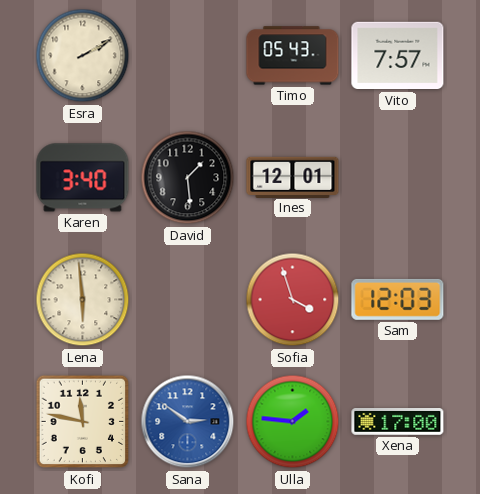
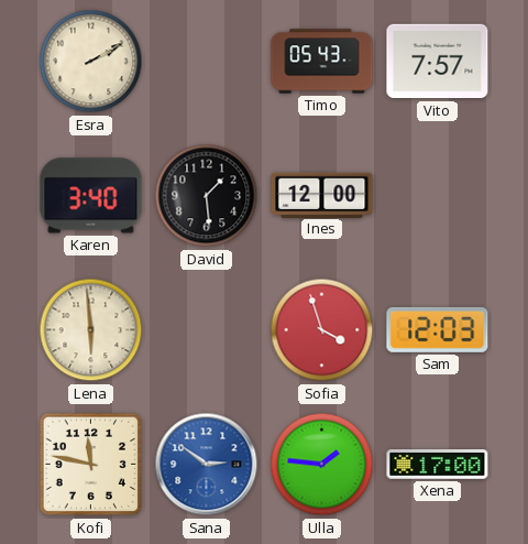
Ines: 12:01 -> 12:00 (322, 195)
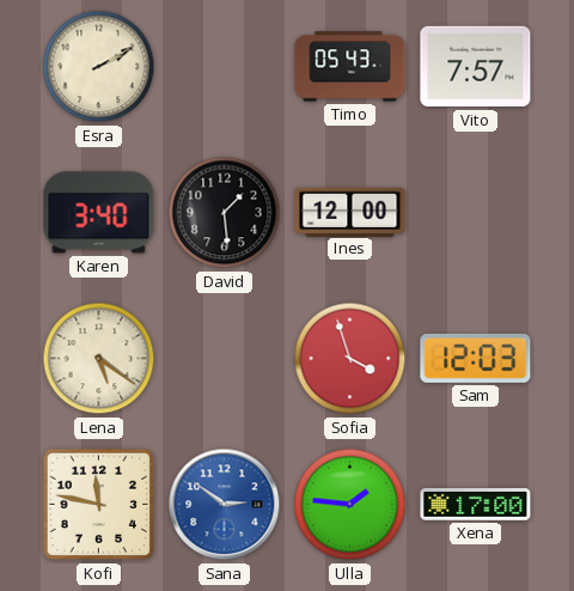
Lena: 5:59 -> 5:21 (99, 359)
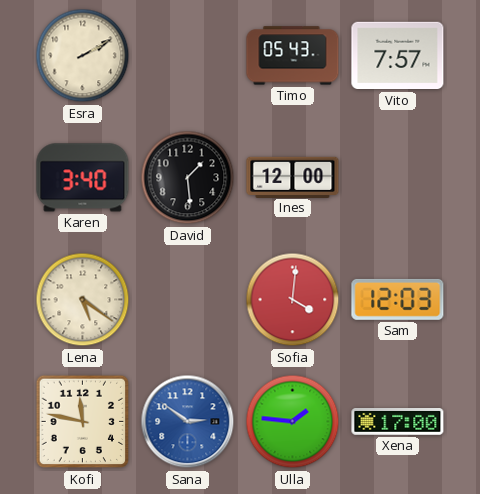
Sofia: 3:57 -> 4:01 (293, 300)
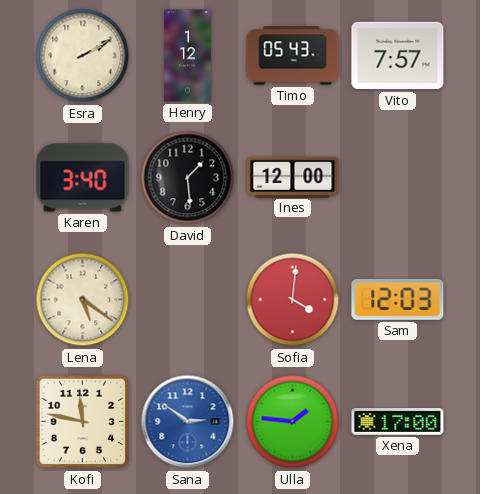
Henry: none -> 1:12 (188, 56)
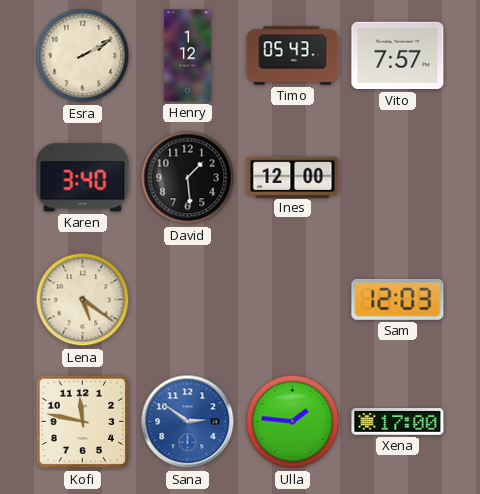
Sofia: 4:01 -> none (293, 300)
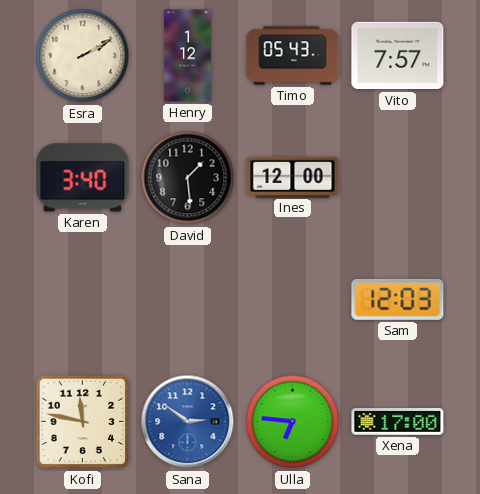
Lena: 5:21 -> none (83, 300)
Ulla: 1:46 -> 6:46 (293, 422)
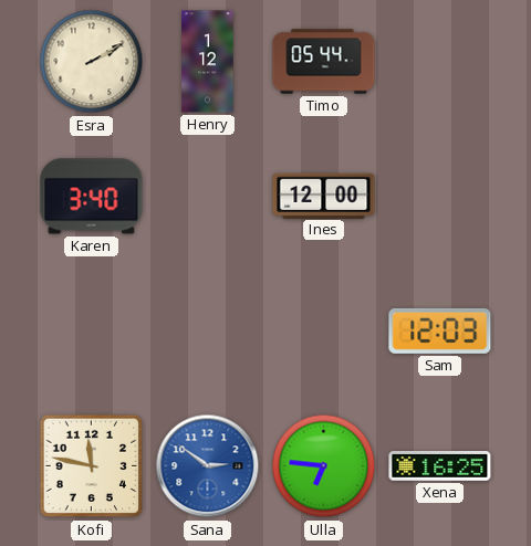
Timo: 05:43 -> 05:44 (324, 62)
Vito: 7:57 -> none (398, 56)
David: 1:29 -> none (188, 178)
Xena: 17:00 -> 16:25 (440, 466)
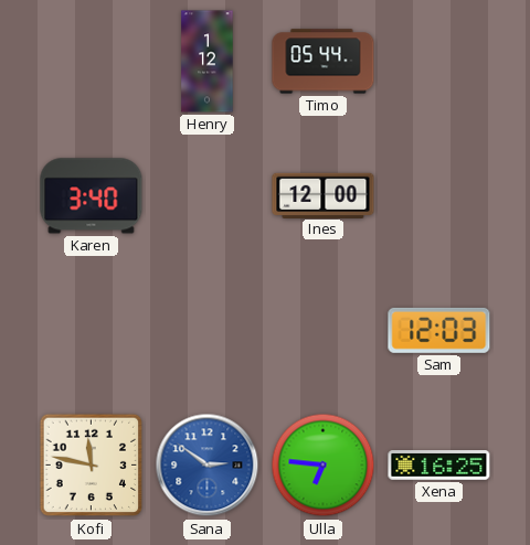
Esra: 2:10 -> none (92, 62)
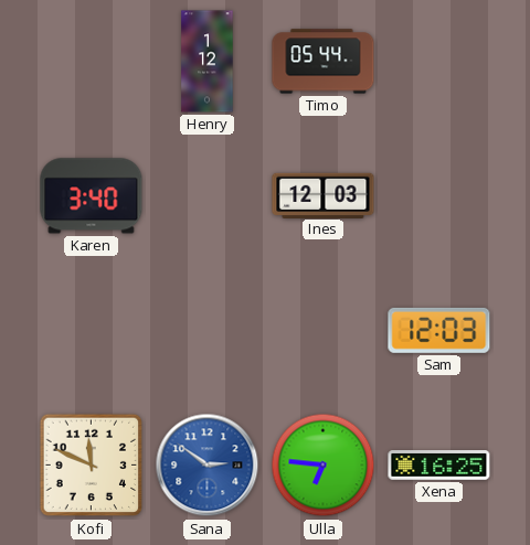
Ines: 12:00 -> 12:03 (324, 195)
Kofi: 11:47 -> 11:49 (92, 466)
